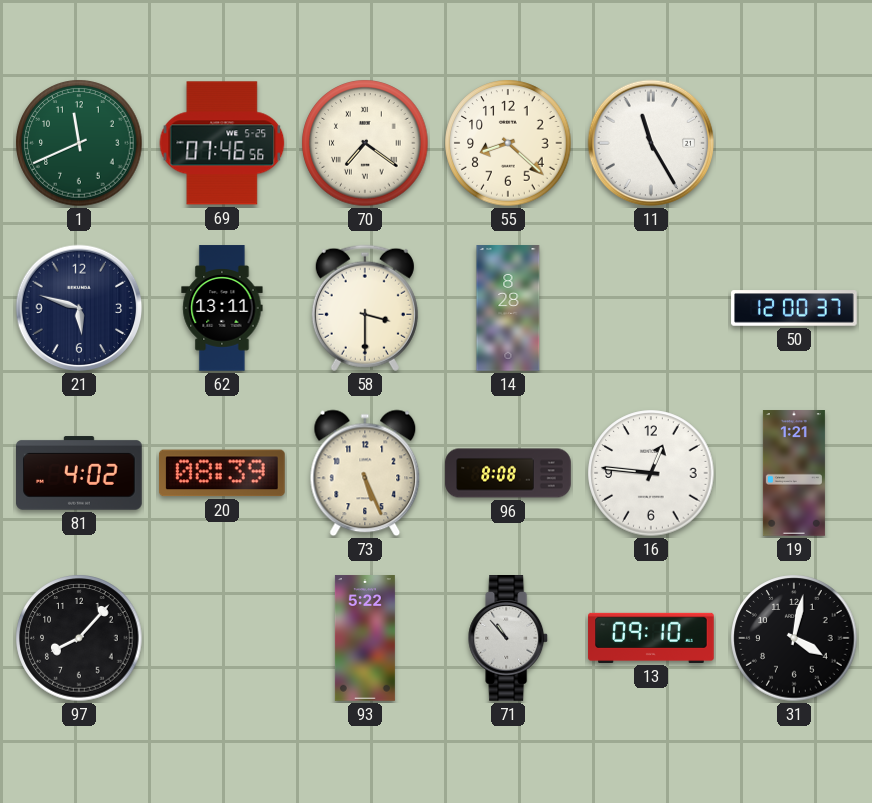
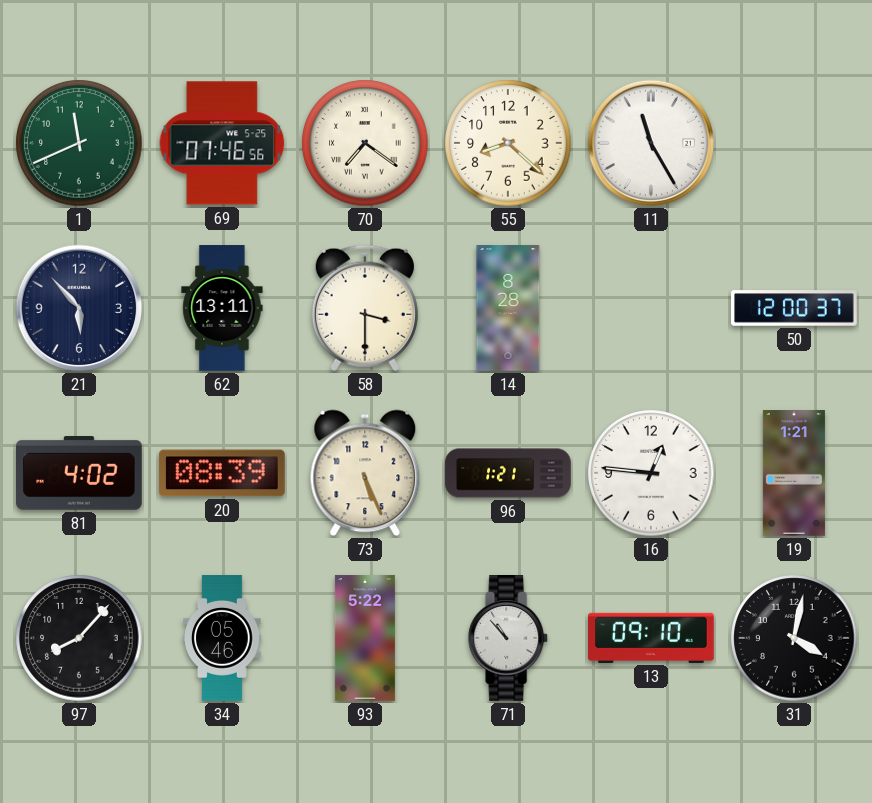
21: 5:48 -> 5:53 (79, 308)
96: 8:08 -> 1:21 (508, 473)
34: none -> 05:46 (222, 638)
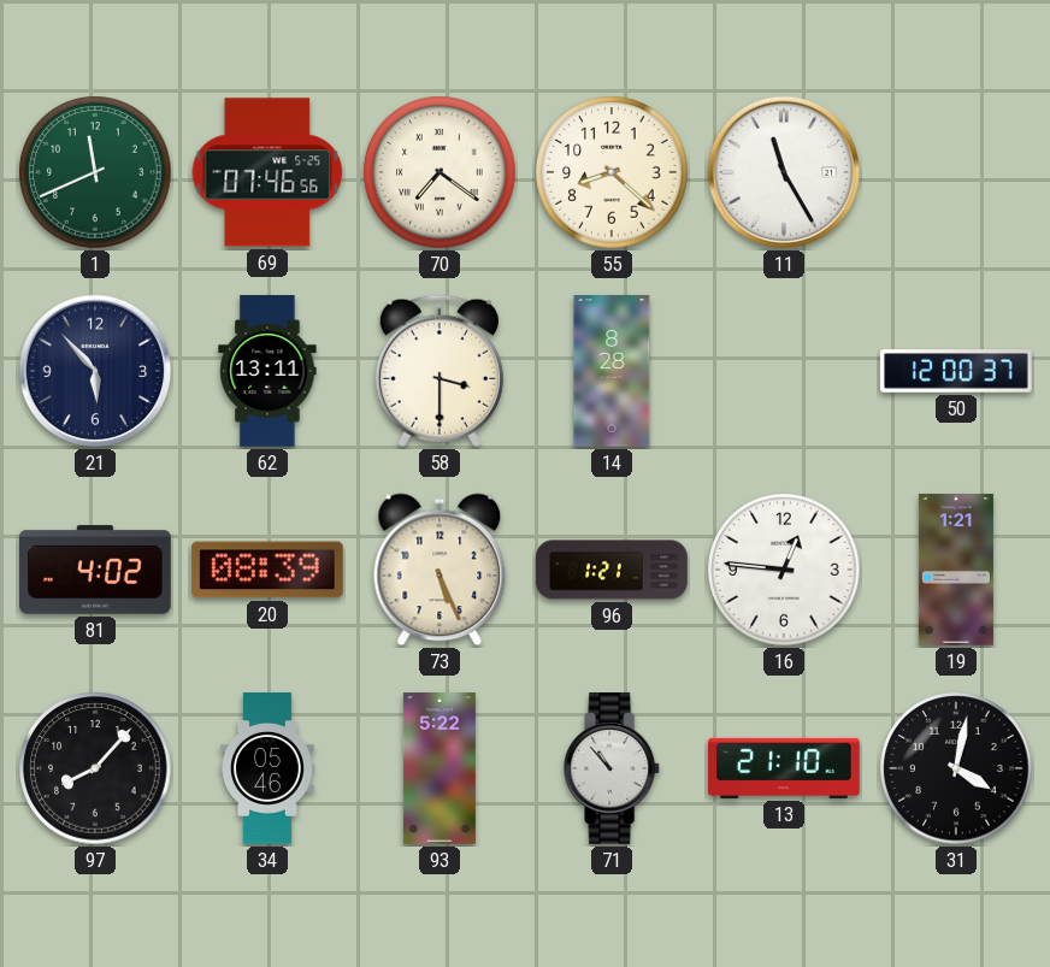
13: 09:10 -> 21:10 (784, 768)
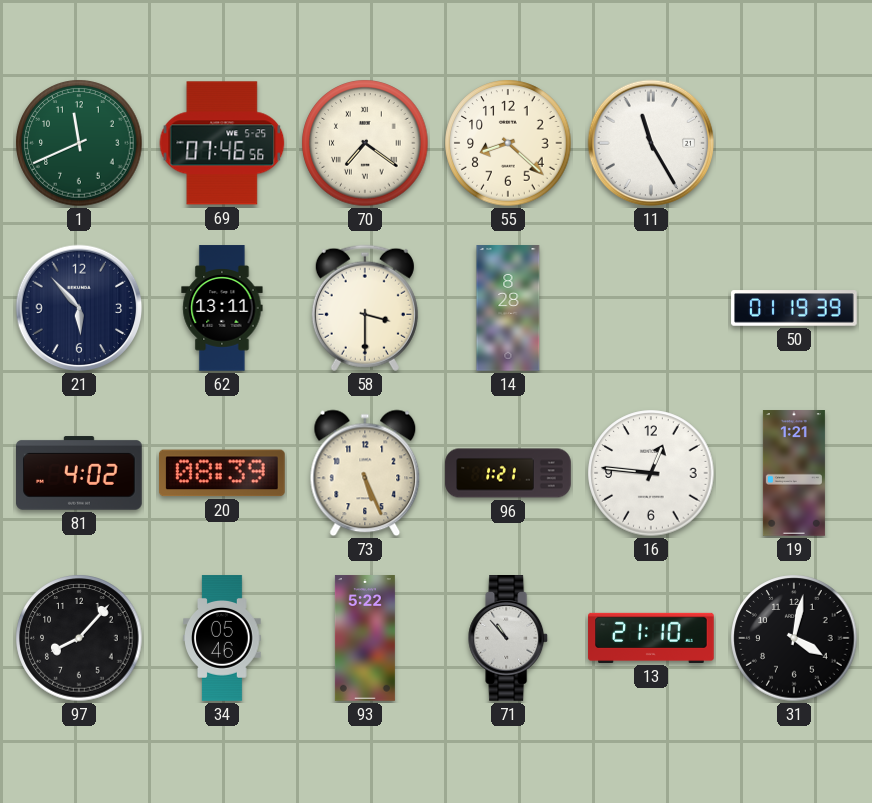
50: 12:00 -> 01:19 (794, 308)
